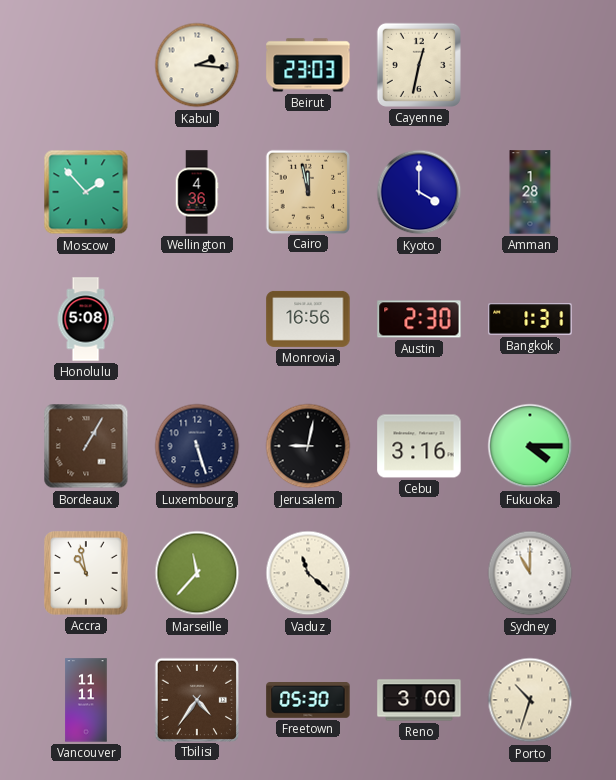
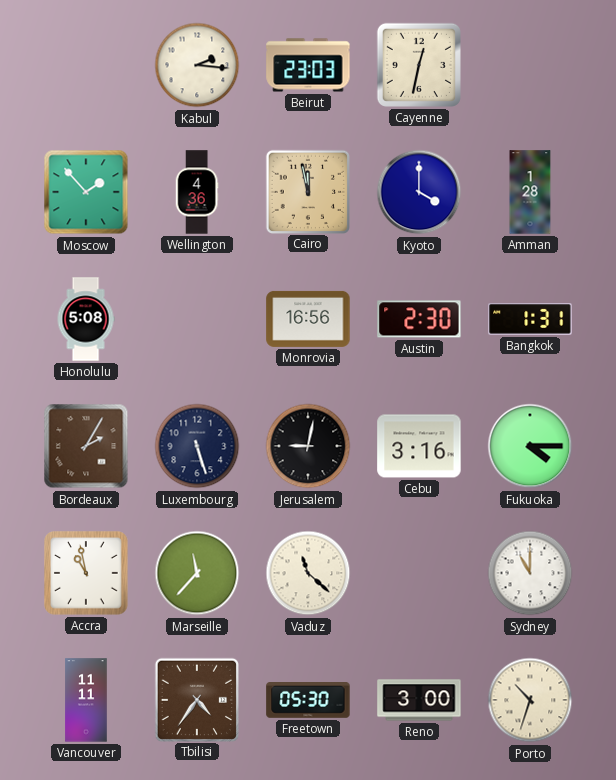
Bordeaux: 1:05 -> 2:05 (86, 446)
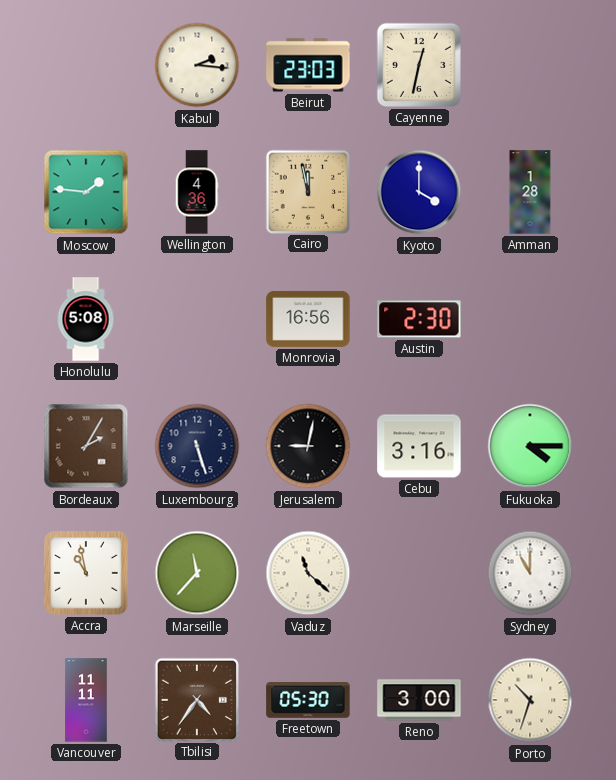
Moscow: 1:53 -> 1:46 (86, 192)
Bangkok: 1:31 -> none (530, 319)
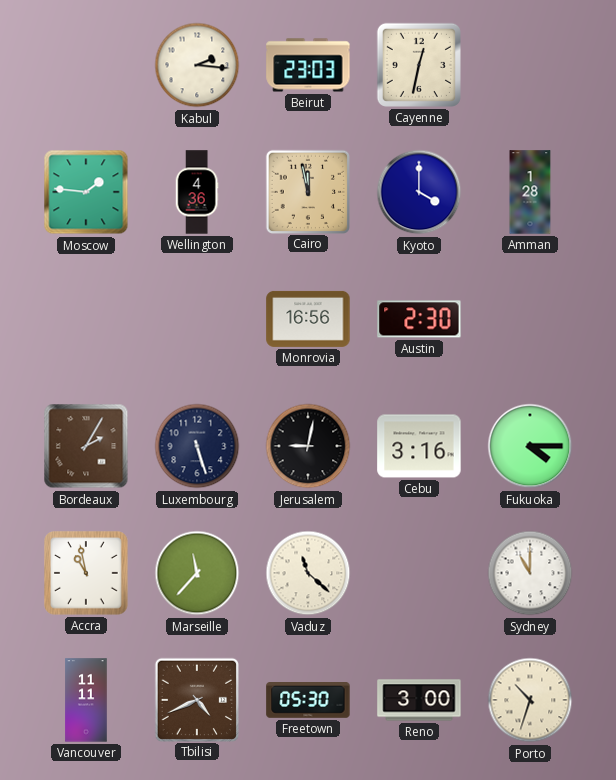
Honolulu: 5:08 -> none (86, 319)
Tbilisi: 4:36 -> 4:41 (196, 699)
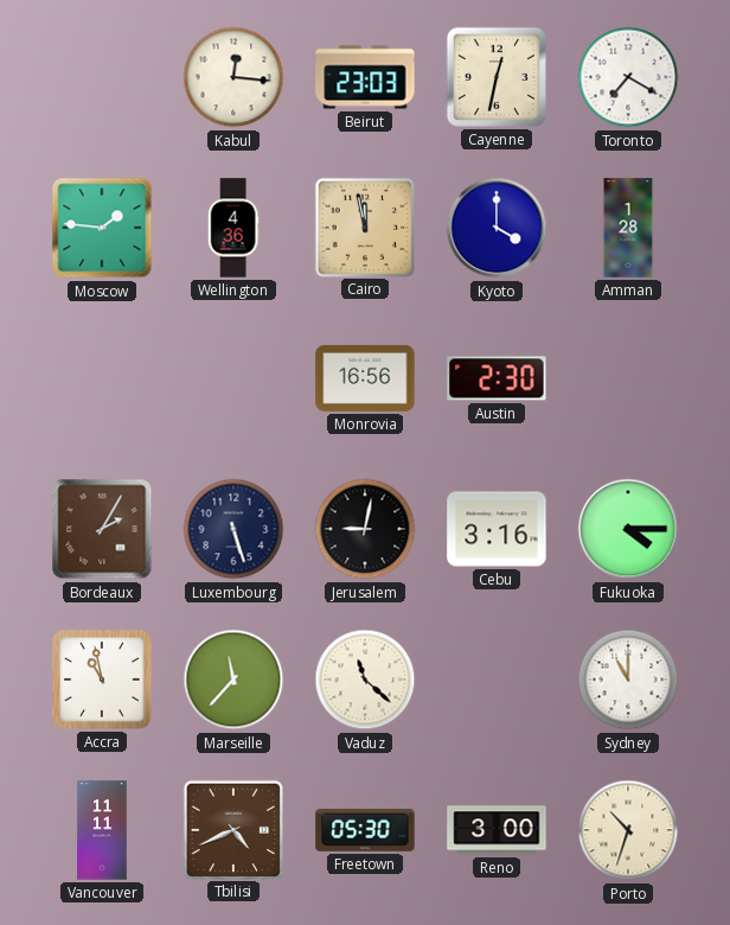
Kabul: 2:16 -> 12:16 (233, 77)
Toronto: none -> 7:20 (628, 77)
